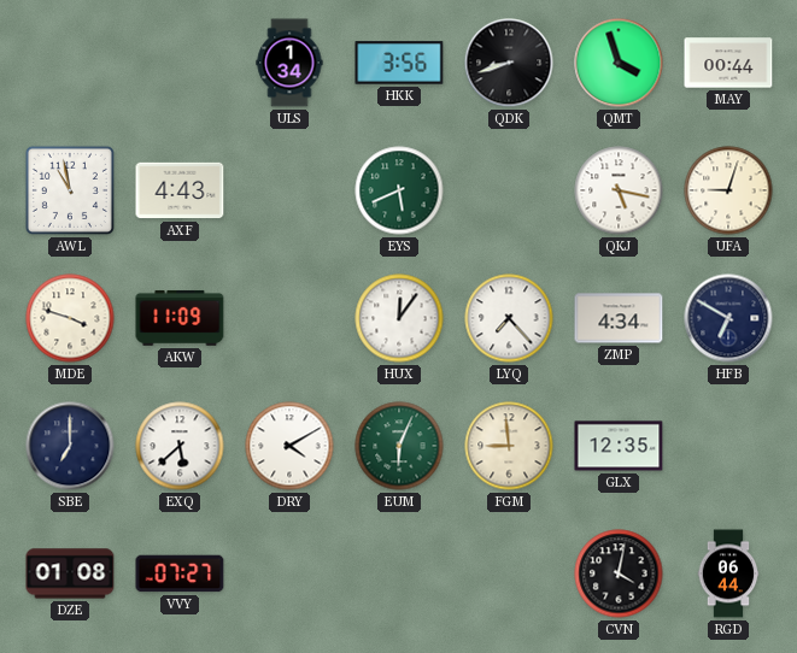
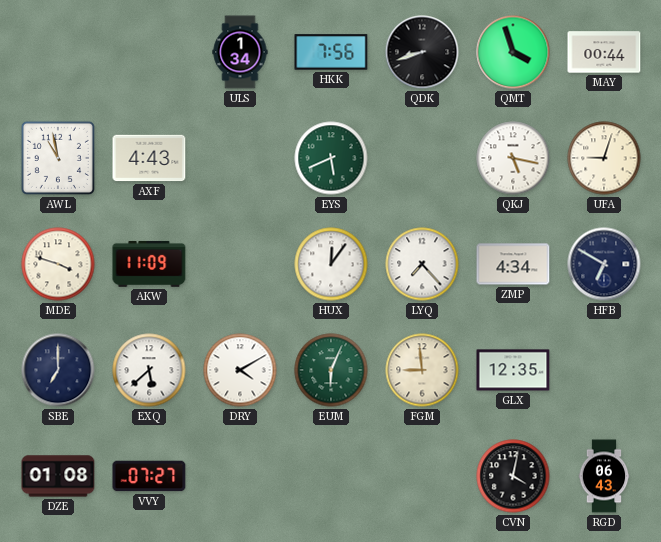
HKK: 3:56 -> 7:56 (331, 52)
RGD: 06:44 -> 06:43 (604, 476)
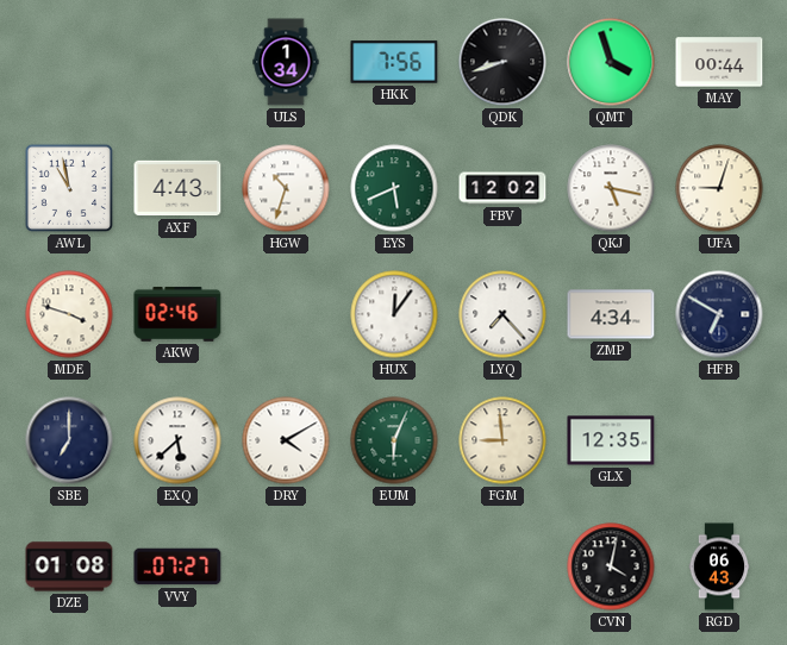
HGW: none -> 10:33 (286, 188)
FBV: none -> 12:02 (502, 188)
AKW: 11:09 -> 02:46 (177, 314)
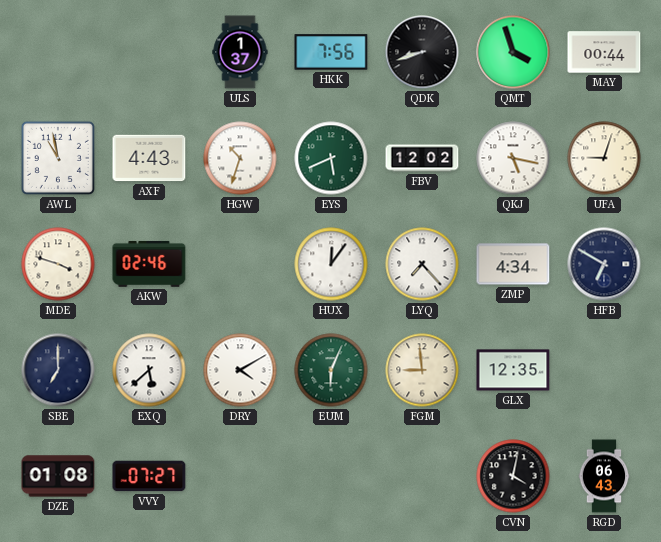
ULS: 1:34 -> 1:37 (240, 52)
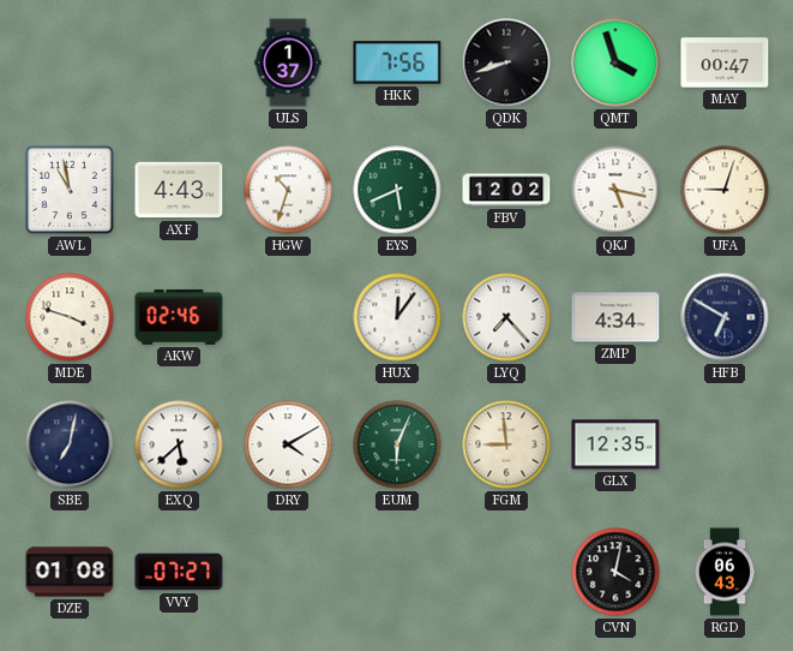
MAY: 00:44 -> 00:47 (725, 62)
SBE: 7:00 -> 7:02 (70, 444)
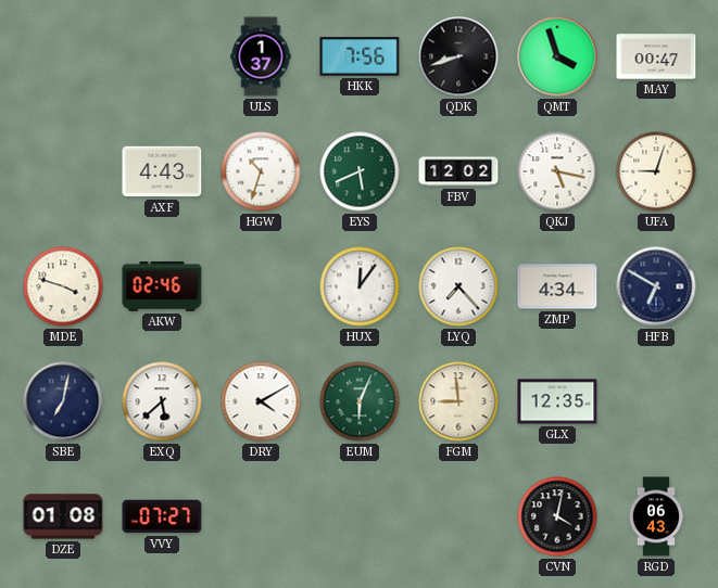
AWL: 10:58 -> none (70, 190)
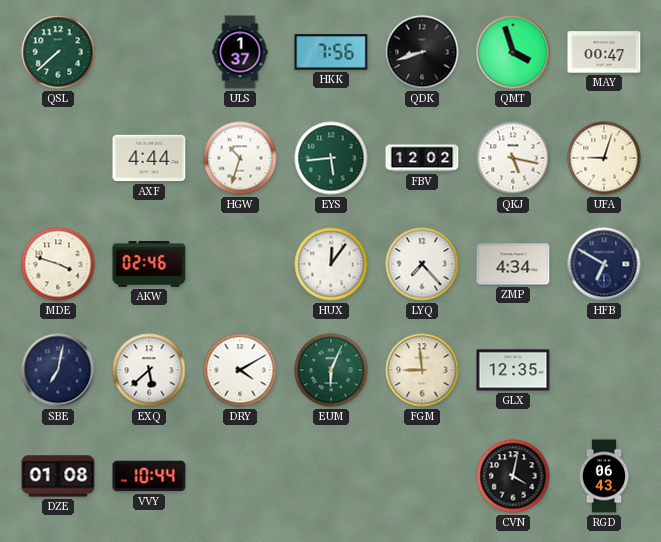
QSL: none -> 7:38 (58, 52)
AXF: 4:43 -> 4:44 (149, 158)
EYS: 5:41 -> 5:44 (331, 158)
VVY: 07:27 -> 10:44 (149, 476)
